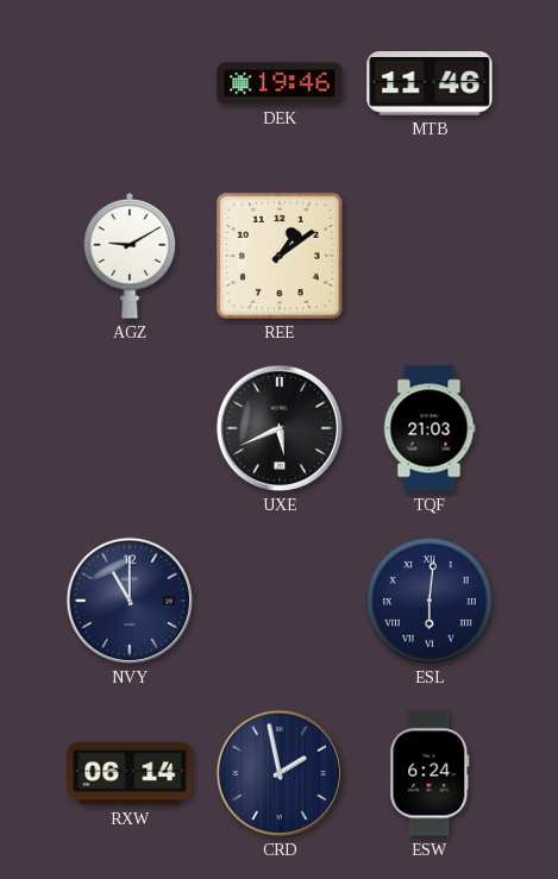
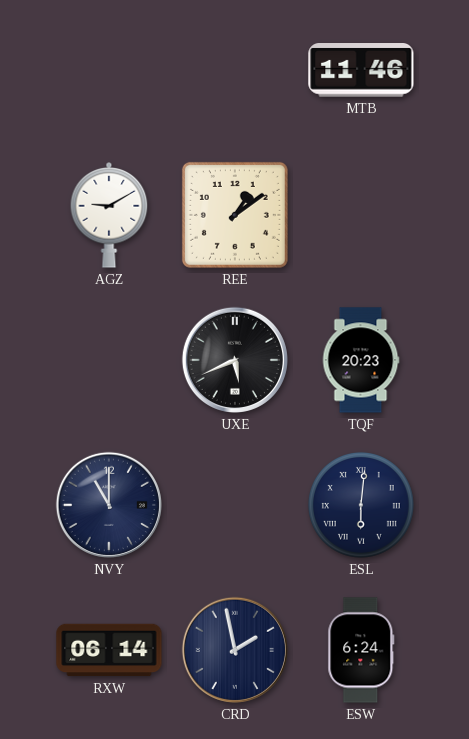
DEK: 19:46 -> none (280, 83)
TQF: 21:03 -> 20:23 (361, 360)
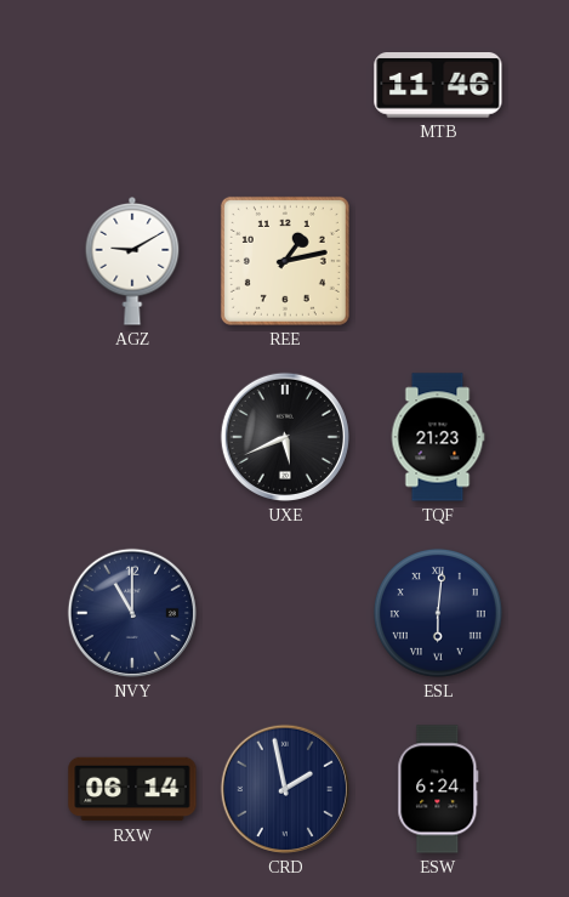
REE: 1:09 -> 1:13 (285, 261)
TQF: 20:23 -> 21:23 (438, 437)
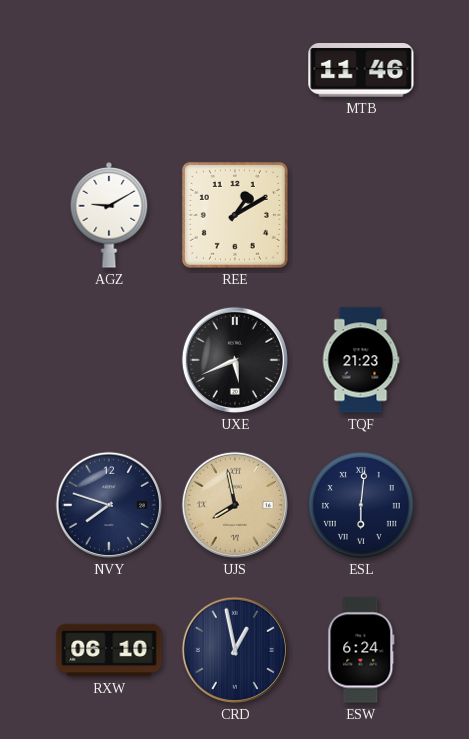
REE: 1:13 -> 1:10 (235, 215)
NVY: 11:00 -> 7:48 (109, 505)
UJS: none -> 7:58 (235, 505)
RXW: 06:14 -> 06:10 (109, 650)
CRD: 1:58 -> 12:58 (235, 650)
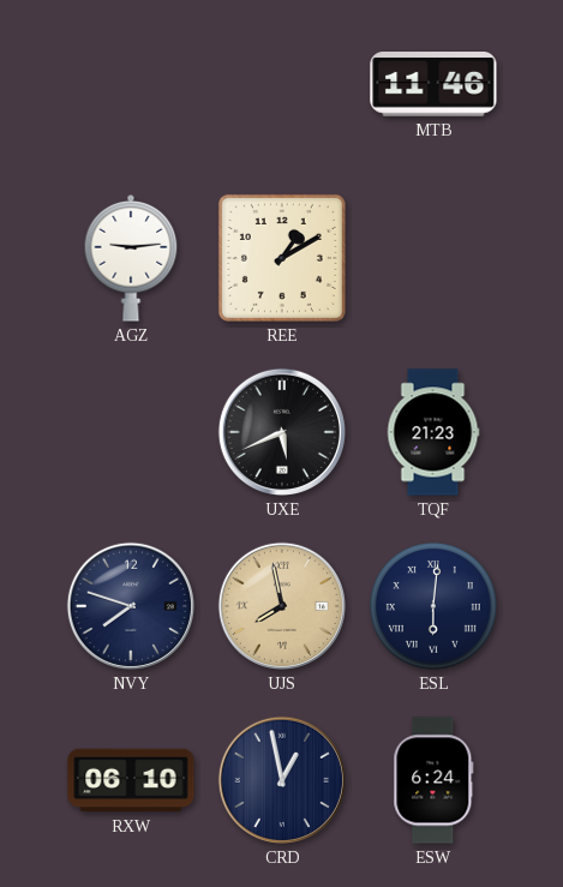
AGZ: 9:10 -> 9:14 (131, 259)
